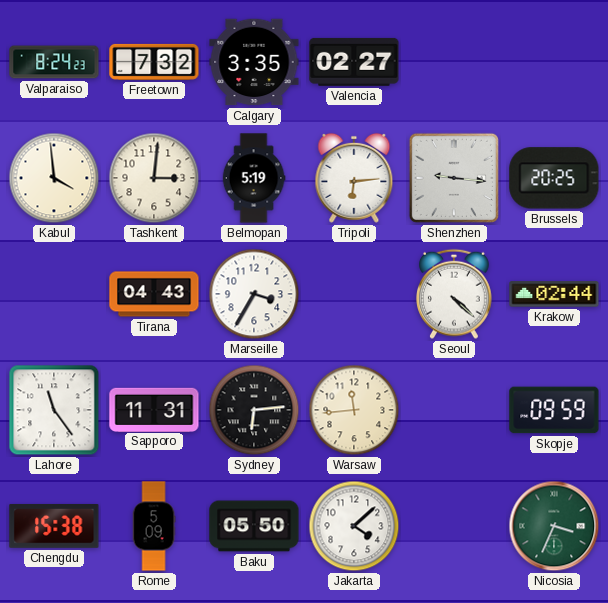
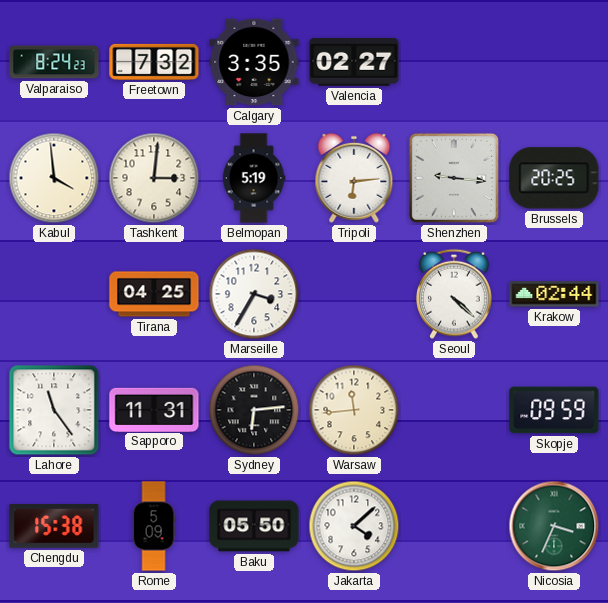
Tirana: 04:43 -> 04:25 (154, 294)
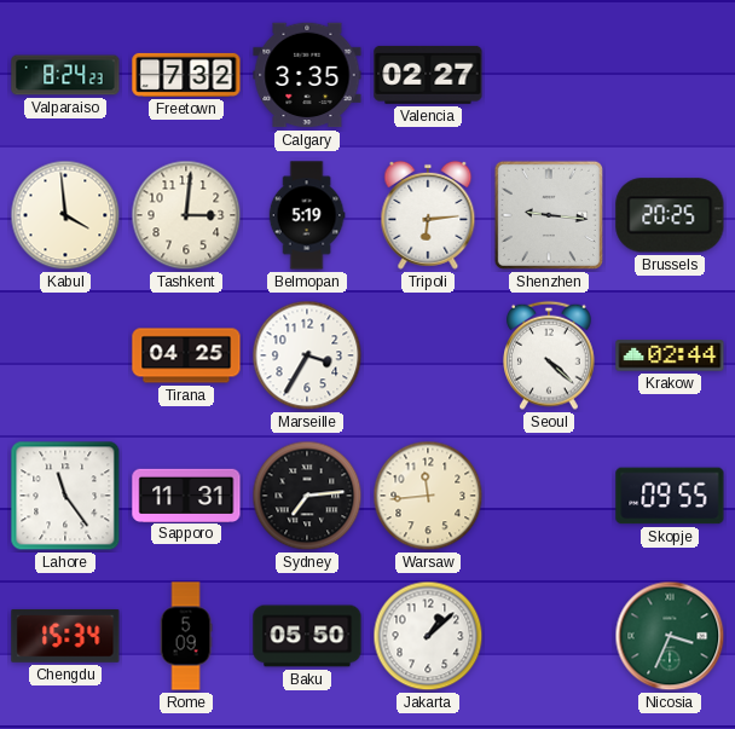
Sydney: 6:14 -> 7:14 (307, 496)
Skopje: 09:59 -> 09:55 (670, 496)
Chengdu: 15:38 -> 15:34 (65, 636)
Jakarta: 4:08 -> 1:08 (428, 636)
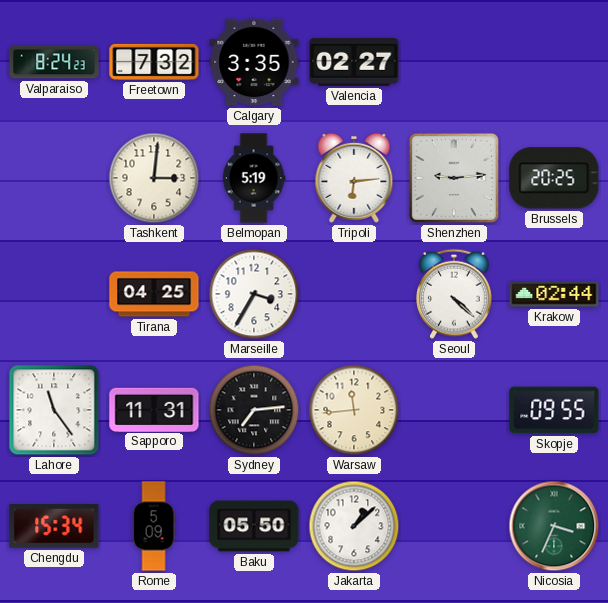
Kabul: 3:59 -> none (65, 215)
Shenzhen: 9:16 -> 9:14 (454, 178)
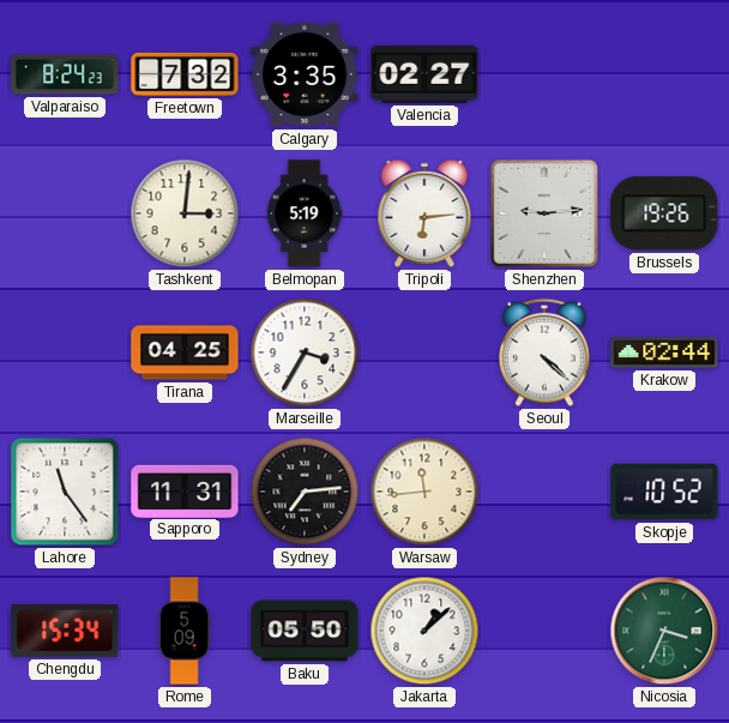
Brussels: 20:25 -> 19:26 (664, 213)
Skopje: 09:55 -> 10:52 (664, 492)
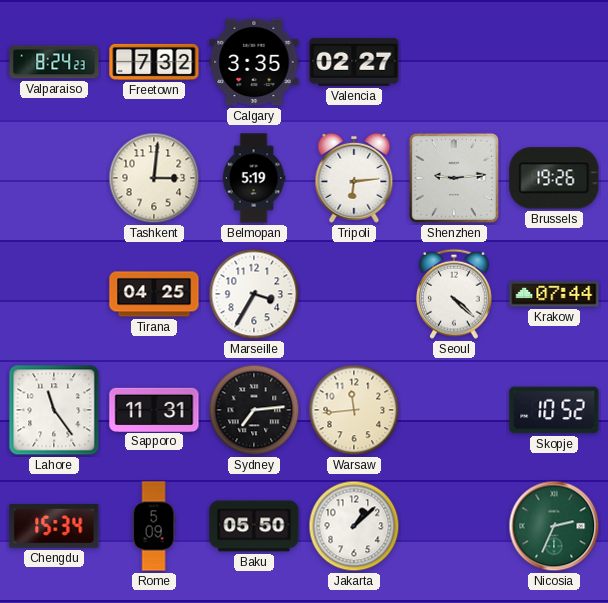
Krakow: 02:44 -> 07:44 (554, 294)
Nicosia: 3:34 -> 2:34 (554, 526)
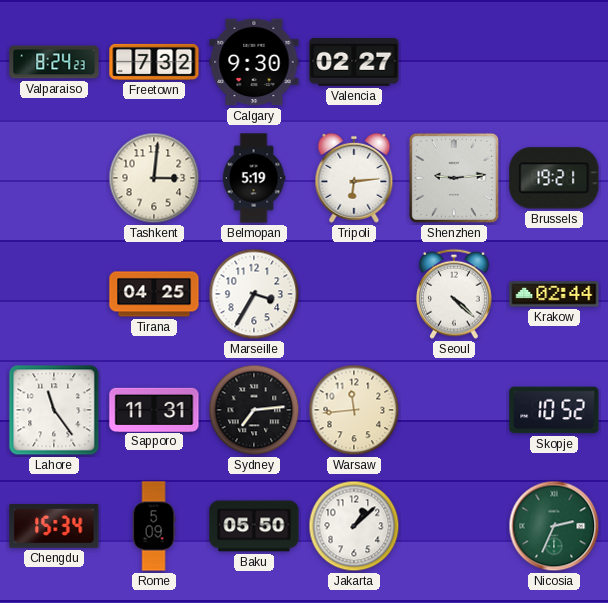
Calgary: 3:35 -> 9:30 (254, 62)
Brussels: 19:26 -> 19:21 (554, 178)
Krakow: 07:44 -> 02:44 (554, 294)
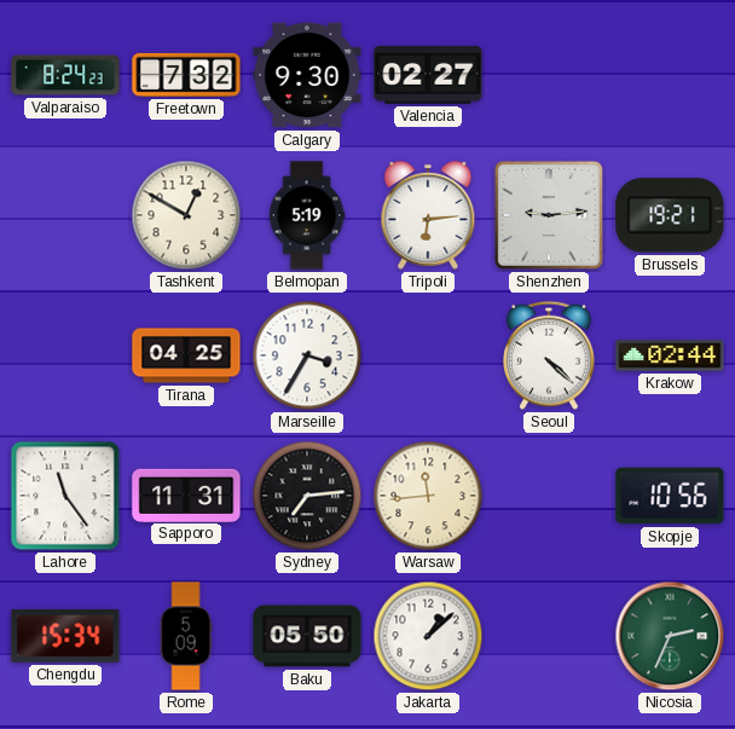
Tashkent: 3:01 -> 12:50 (186, 215)
Skopje: 10:52 -> 10:56 (670, 496)
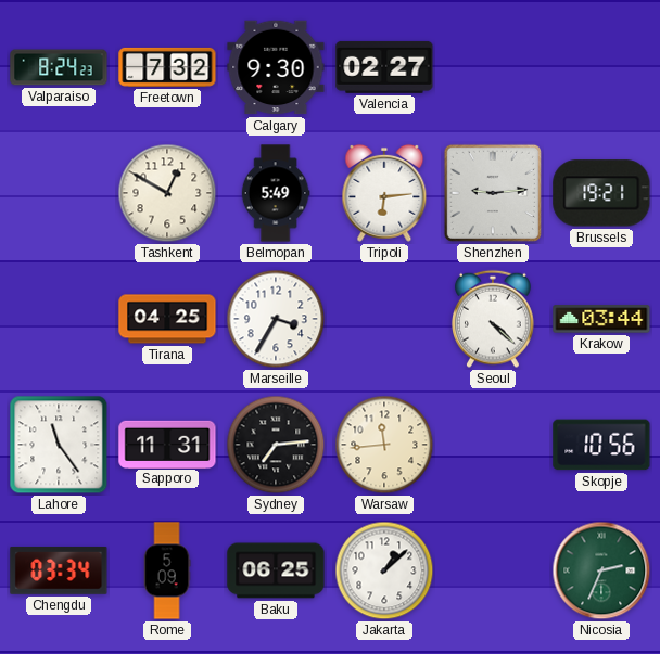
Belmopan: 5:19 -> 5:49 (276, 193)
Krakow: 02:44 -> 03:44 (601, 319)
Chengdu: 15:34 -> 03:34 (59, 570)
Baku: 05:50 -> 06:25 (276, 570)
